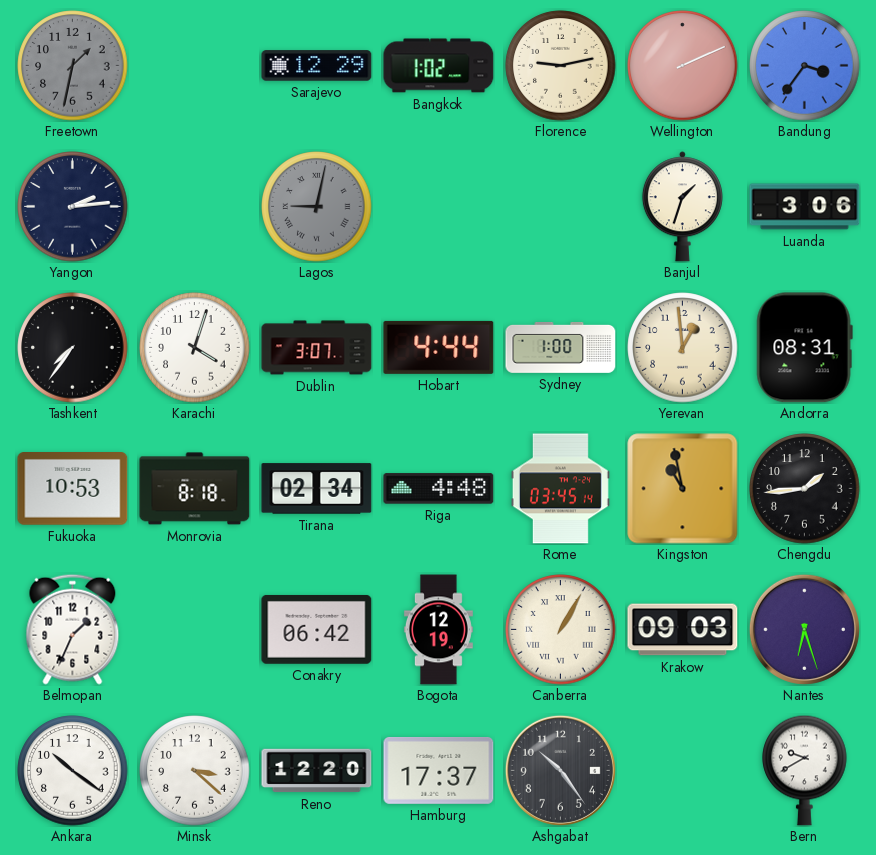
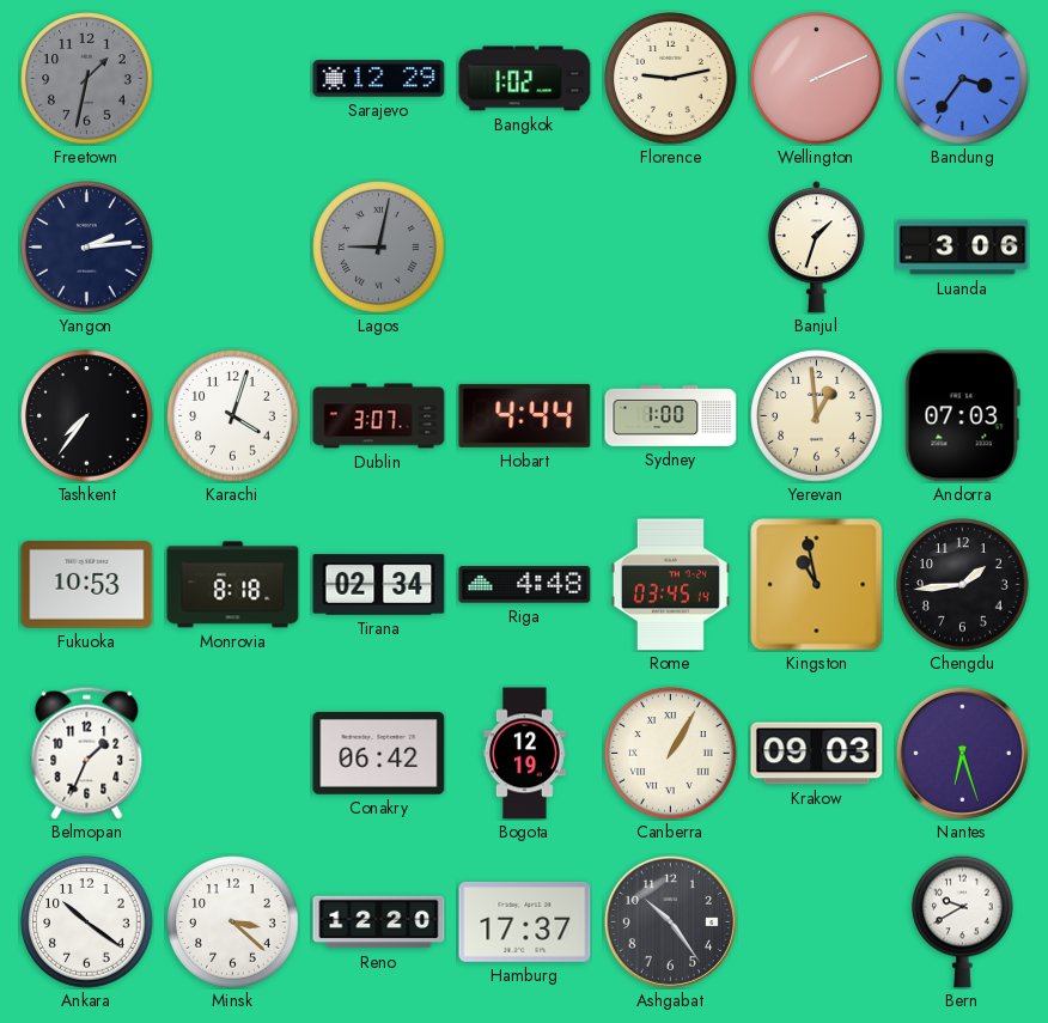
Andorra: 08:31 -> 07:03 (962, 416)
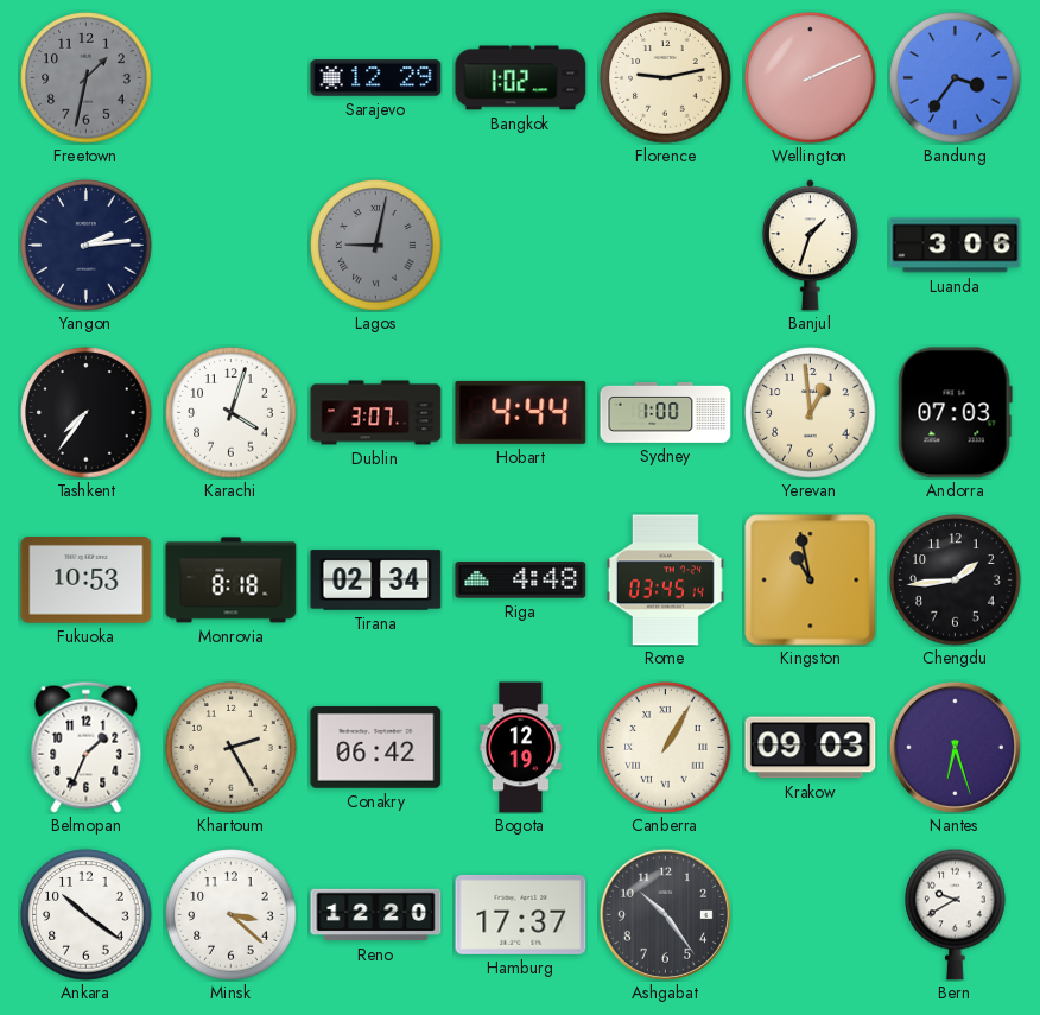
Khartoum: none -> 2:25 (232, 748)
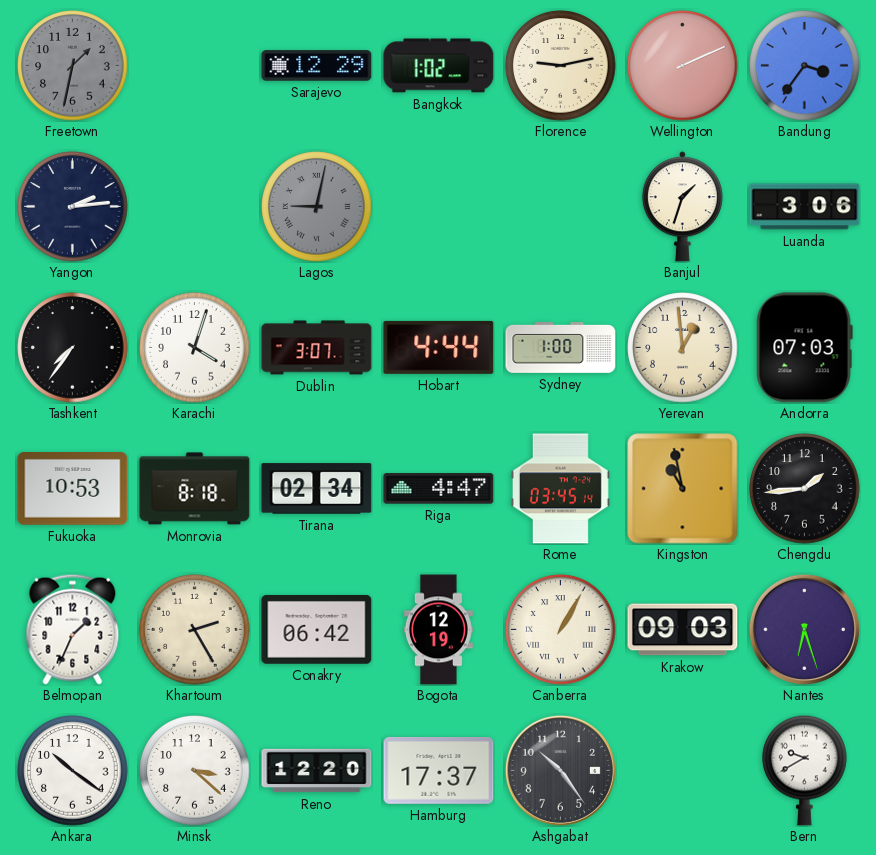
Riga: 4:48 -> 4:47 (439, 489)
